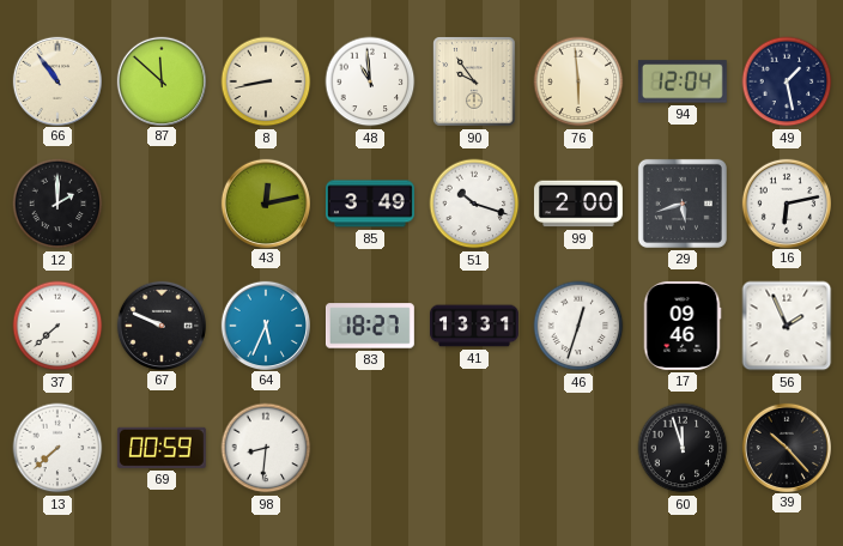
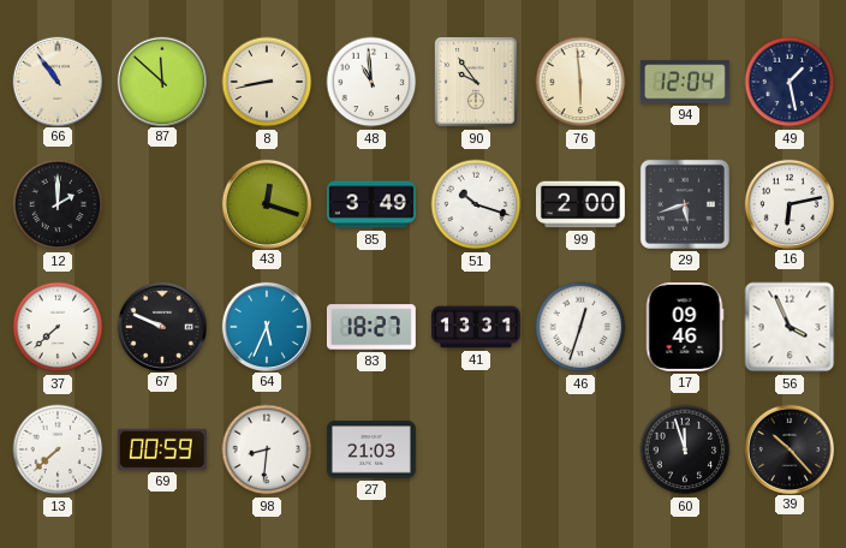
43: 12:13 -> 12:18 (266, 203)
56: 1:56 -> 3:56 (790, 327)
27: none -> 21:03 (371, 449)
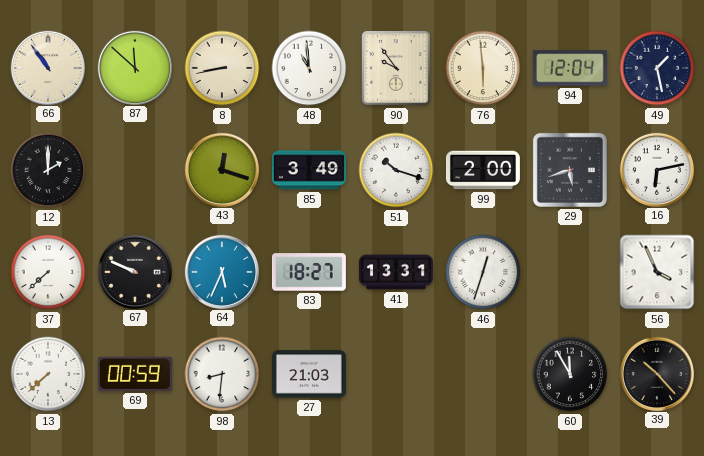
17: 09:46 -> none (685, 327)
60: 11:57 -> 11:55 (570, 374)
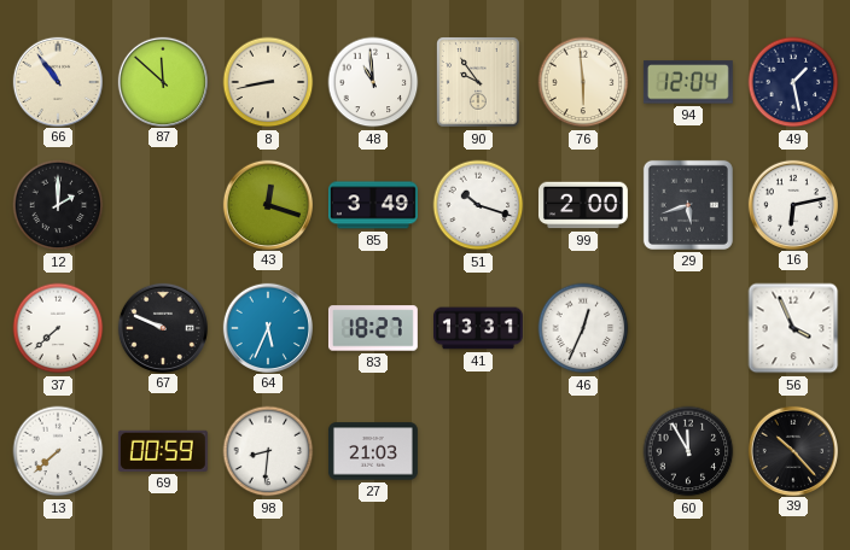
46: 12:33 -> 12:34 (583, 328)
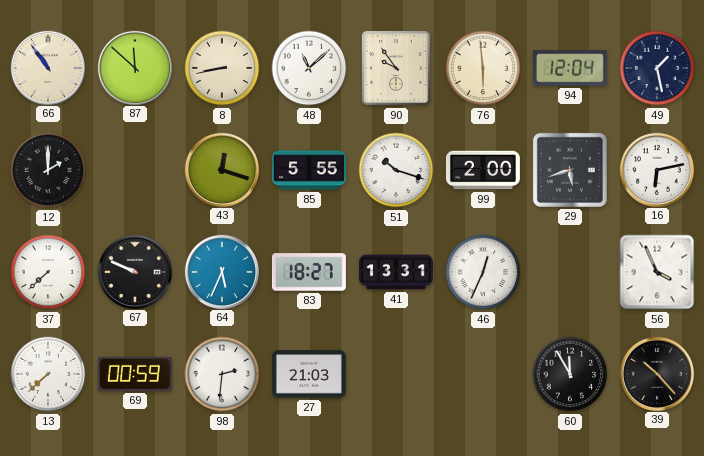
48: 10:59 -> 11:08 (309, 68)
85: 3:49 -> 5:55 (309, 170)
98: 8:31 -> 2:31 (222, 374)
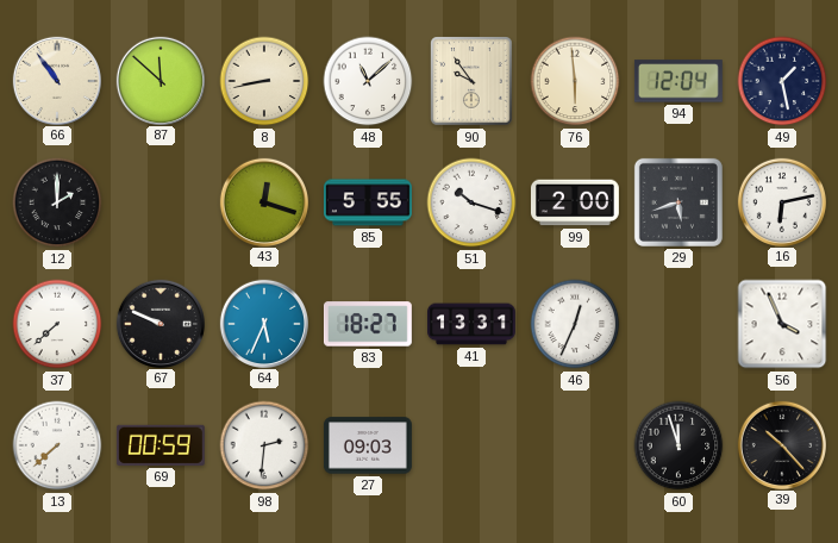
27: 21:03 -> 09:03 (368, 445)
60: 11:55 -> 11:57 (678, 445)
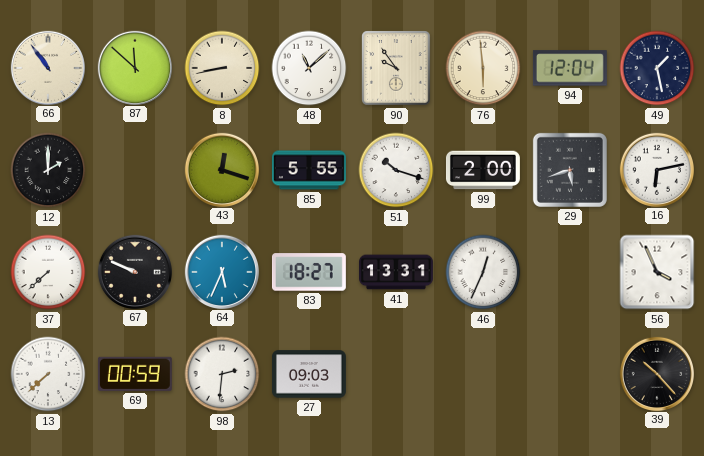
60: 11:57 -> none (678, 445)
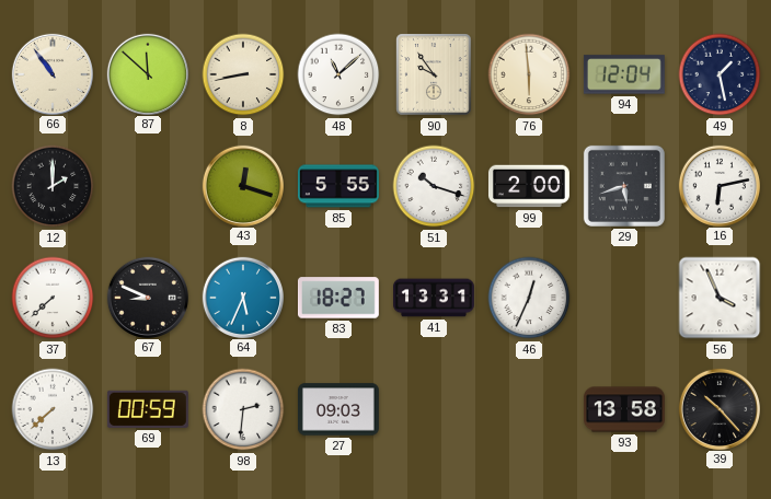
67: 9:49 -> 8:49 (147, 297)
93: none -> 13:58 (624, 409)
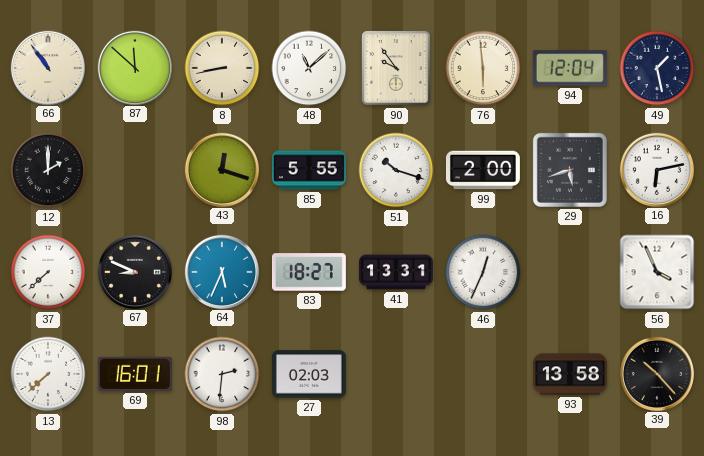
69: 00:59 -> 16:01 (135, 374)
27: 09:03 -> 02:03 (309, 374)
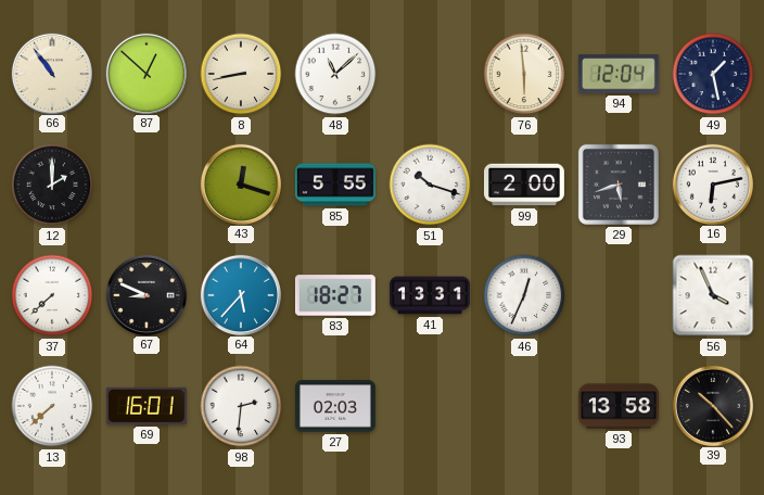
87: 11:52 -> 12:52 (145, 73)
90: 9:54 -> none (396, 68)
64: 5:34 -> 5:37 (240, 294)
